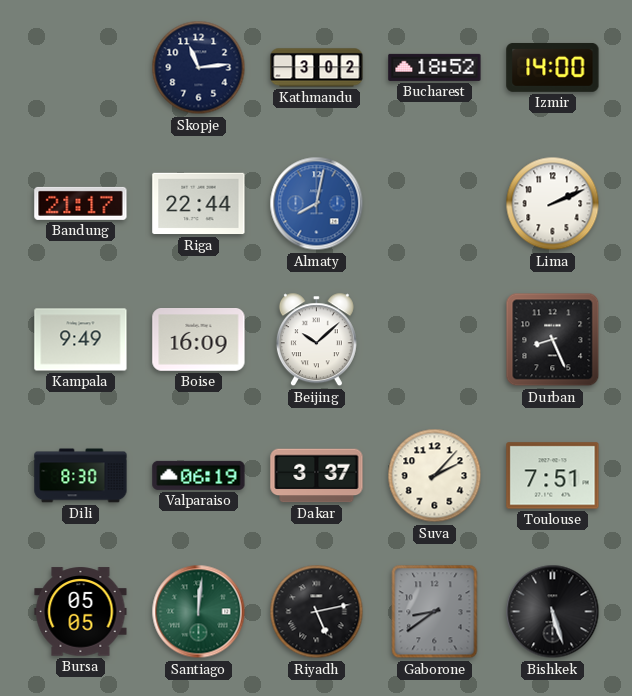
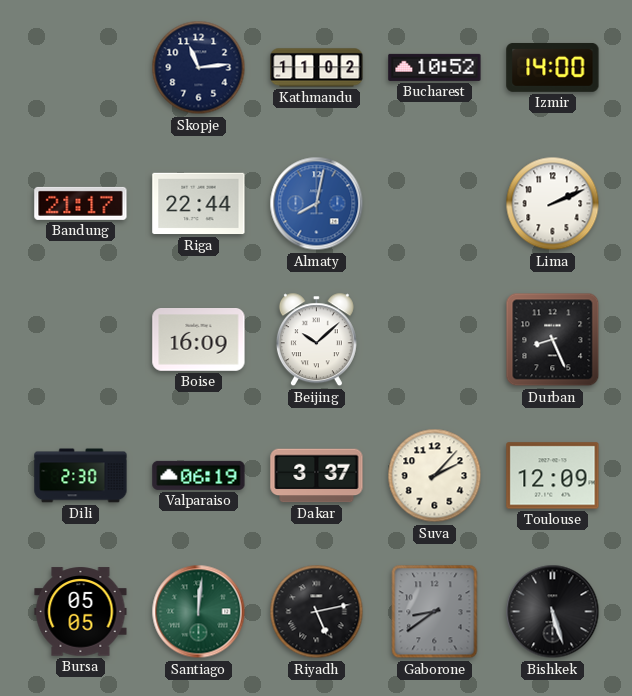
Kathmandu: 3:02 -> 11:02 (317, 68)
Bucharest: 18:52 -> 10:52 (435, 67)
Kampala: 9:49 -> none (81, 340)
Dili: 8:30 -> 2:30 (81, 476)
Toulouse: 7:51 -> 12:09 (553, 476)
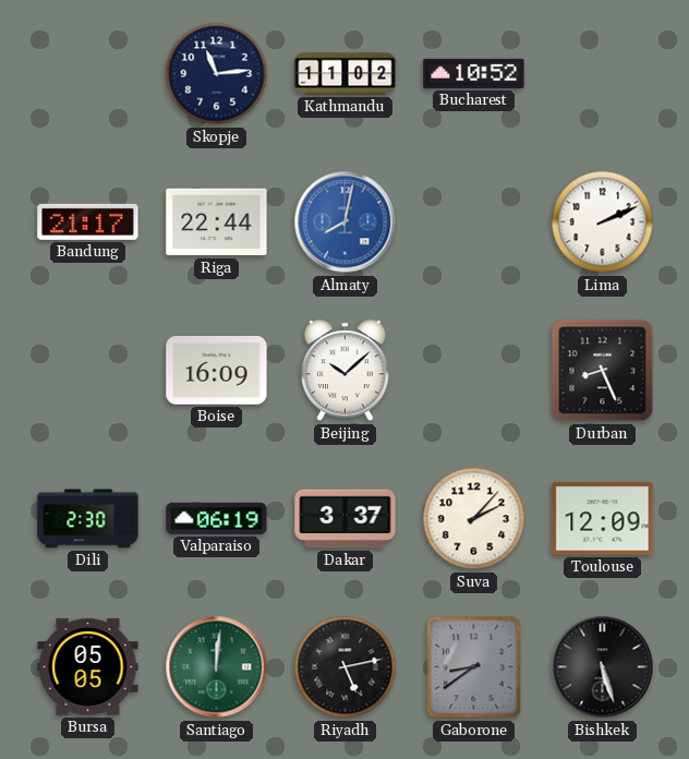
Izmir: 14:00 -> none (553, 68)
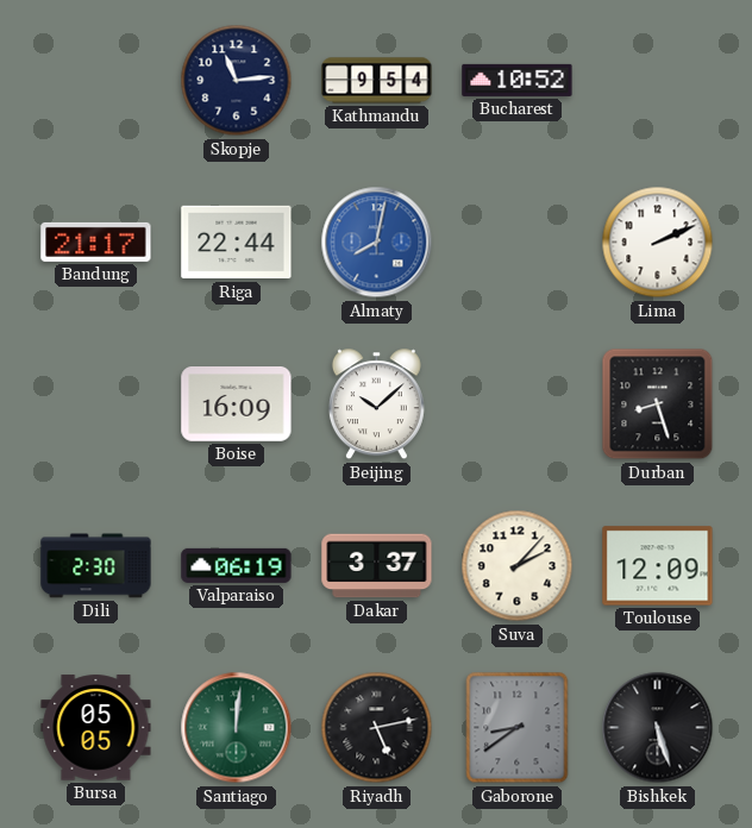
Kathmandu: 11:02 -> 9:54 (377, 81)
Durban: 8:26 -> 8:27 (658, 404)
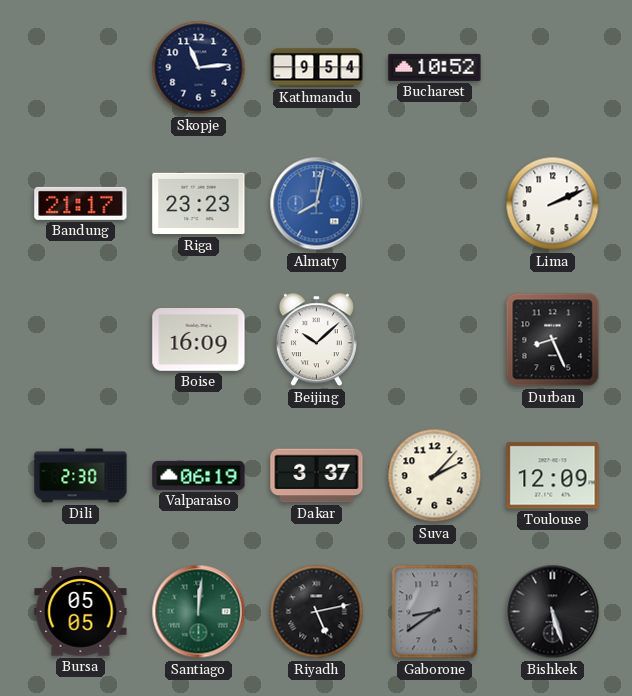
Riga: 22:44 -> 23:23 (199, 204)
Durban: 8:27 -> 8:26 (553, 340)
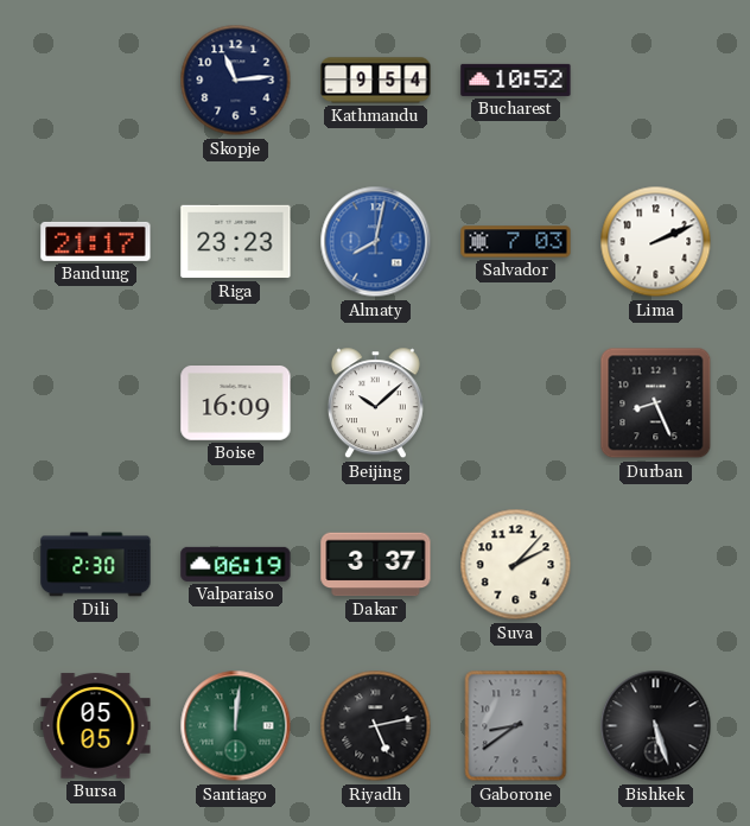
Salvador: none -> 7:03 (516, 242)
Toulouse: 12:09 -> none (553, 476)
